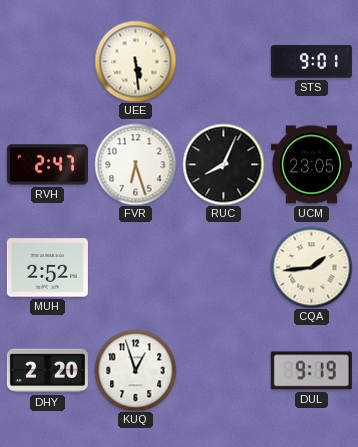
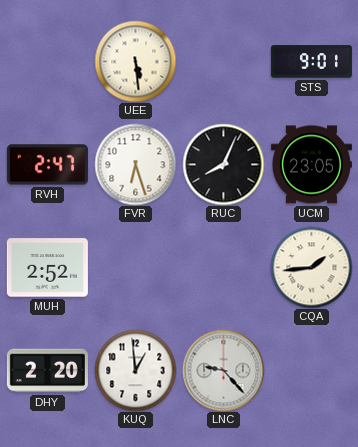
KUQ: 12:57 -> 12:59 (135, 370)
LNC: none -> 9:23 (223, 370)
DUL: 9:19 -> none (311, 371)
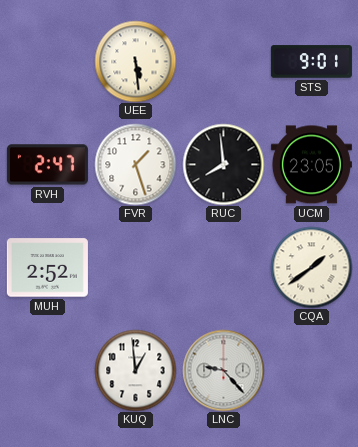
FVR: 6:27 -> 1:27 (135, 164)
RUC: 8:04 -> 7:59 (223, 164)
CQA: 1:44 -> 1:39 (311, 267)
DHY: 2:20 -> none (47, 371)
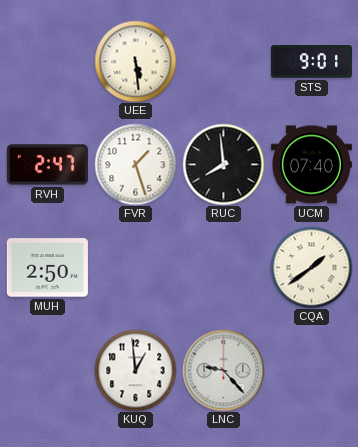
UCM: 23:05 -> 07:40 (311, 165)
MUH: 2:52 -> 2:50 (47, 268)
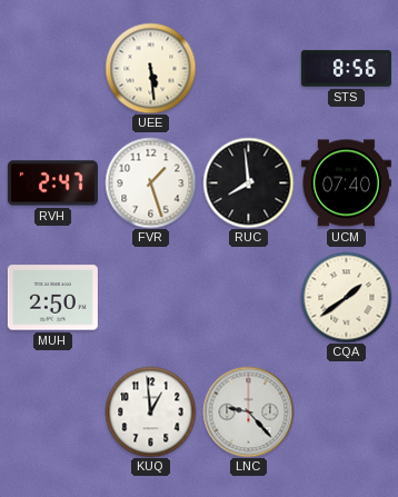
STS: 9:01 -> 8:56 (346, 69)
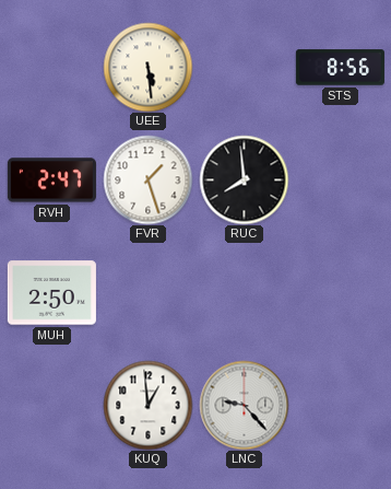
UCM: 07:40 -> none (346, 183)
CQA: 1:39 -> none (346, 297)
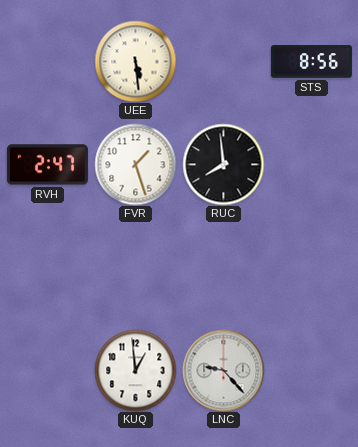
MUH: 2:50 -> none (51, 293)
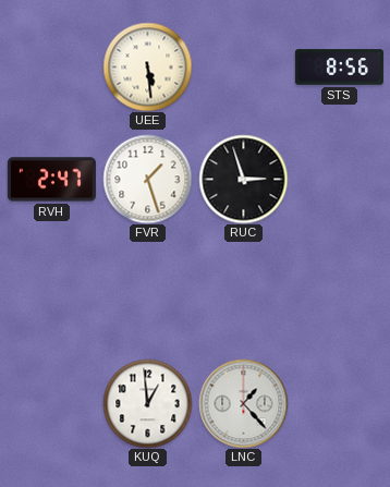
RUC: 7:59 -> 2:57 (243, 179)
LNC: 9:23 -> 1:23 (243, 403)
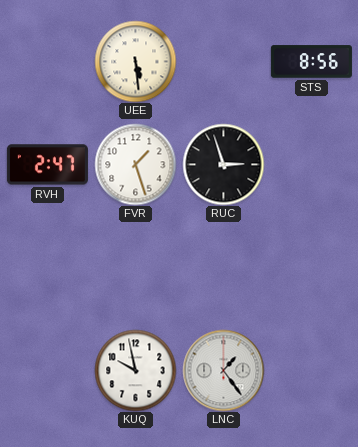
KUQ: 12:59 -> 9:58 (135, 370)
LNC: 1:23 -> 1:24 (223, 370)
